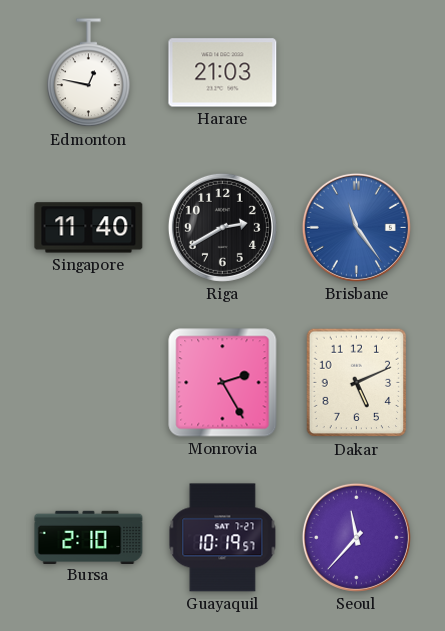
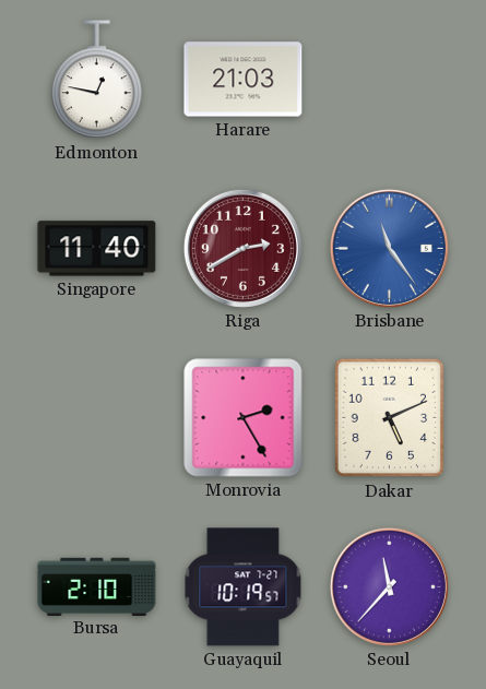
Riga dial: black -> burgundy (242, 248)
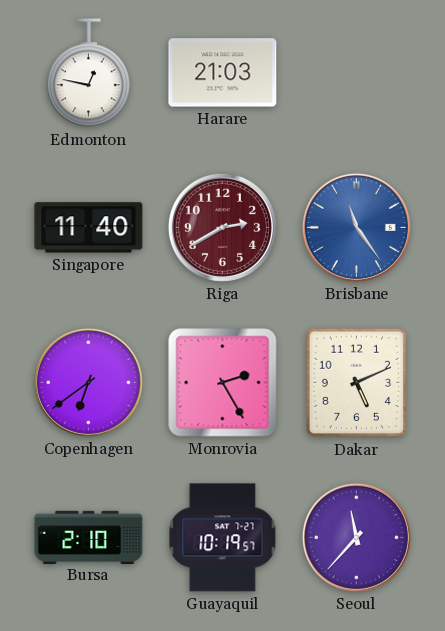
Copenhagen: none -> 6:39 (88, 382)
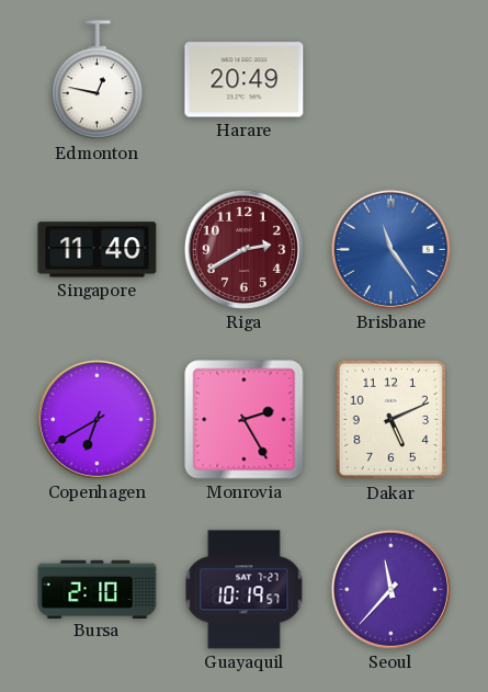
Harare: 21:03 -> 20:49 (245, 80)
Copenhagen: 6:39 -> 6:40 (97, 419)
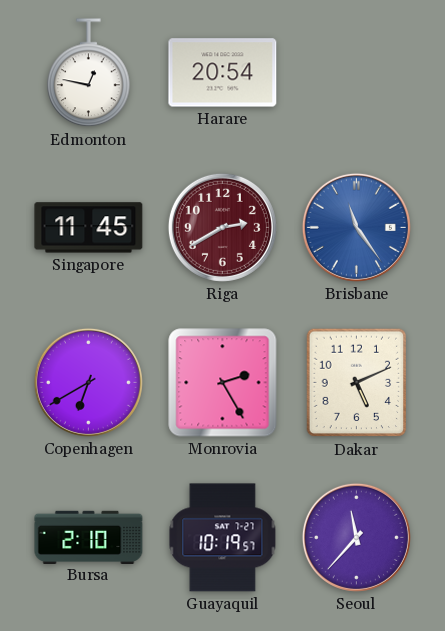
Harare: 20:49 -> 20:54 (223, 73)
Singapore: 11:40 -> 11:45 (89, 228)
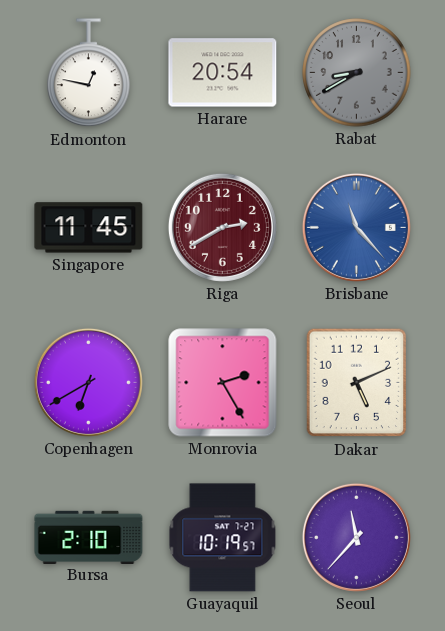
Rabat: none -> 8:40 (357, 73)
Brisbane: 11:24 -> 11:23 (356, 227)
